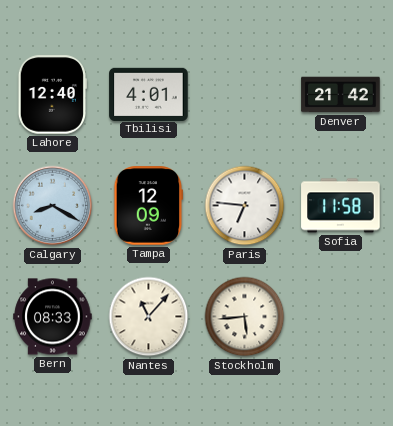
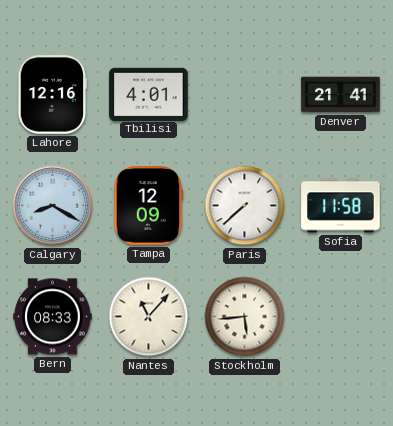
Lahore: 12:40 -> 12:16 (52, 95)
Denver: 21:42 -> 21:41 (341, 95)
Paris: 6:46 -> 7:38 (245, 206)
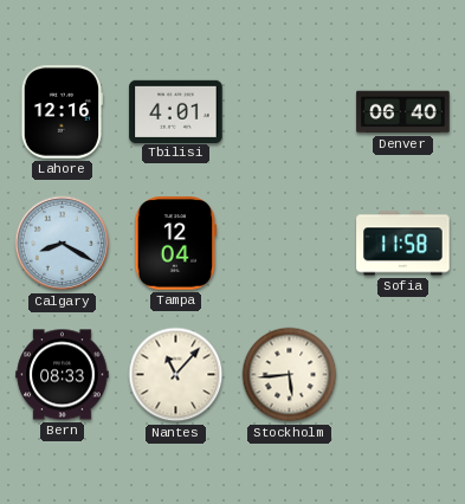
Denver: 21:41 -> 06:40 (403, 112)
Tampa: 12:09 -> 12:04 (176, 244)
Paris: 7:38 -> none (245, 206)
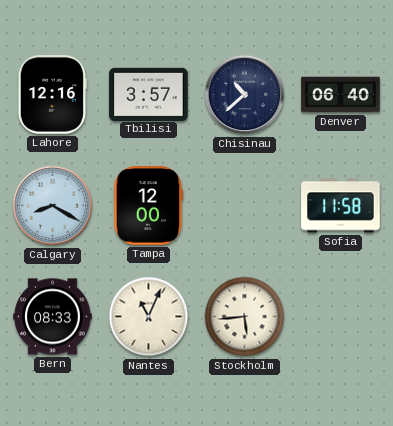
Tbilisi: 4:01 -> 3:57 (149, 94)
Chisinau: none -> 10:38 (245, 95)
Tampa: 12:04 -> 12:00 (149, 206)
Nantes: 11:07 -> 11:04 (149, 317)
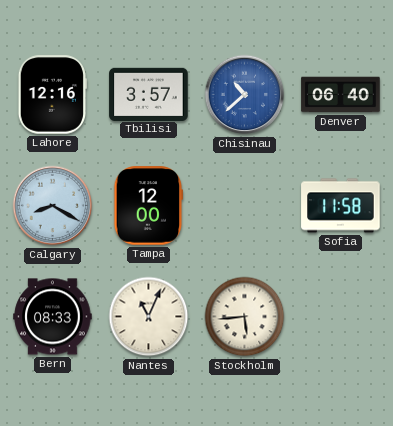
Chisinau dial: navy -> blue (245, 95)
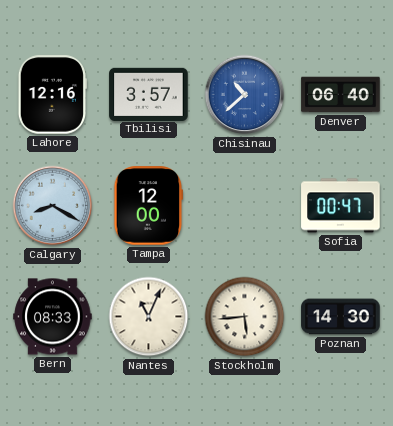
Sofia: 11:58 -> 00:47 (341, 206)
Poznan: none -> 14:30 (341, 317)
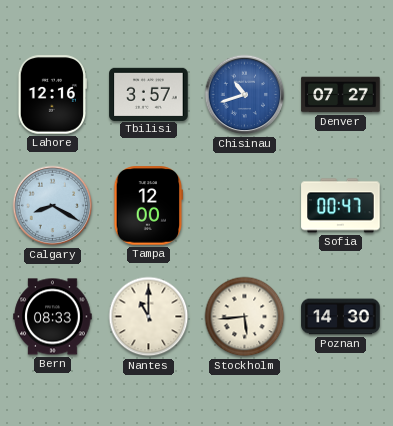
Chisinau: 10:38 -> 10:42 (245, 95)
Denver: 06:40 -> 07:27 (341, 95)
Nantes: 11:04 -> 11:00 (149, 317)
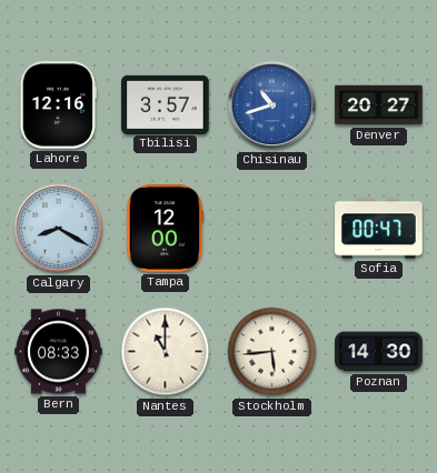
Denver: 07:27 -> 20:27 (379, 105)
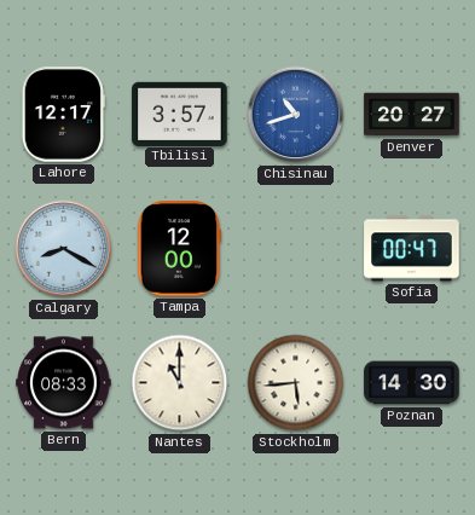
Lahore: 12:16 -> 12:17 (63, 115)
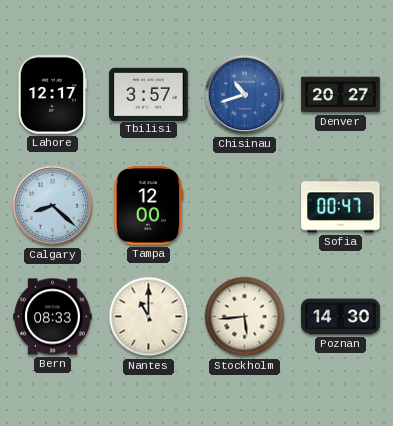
Calgary: 8:20 -> 8:22 (53, 206)
